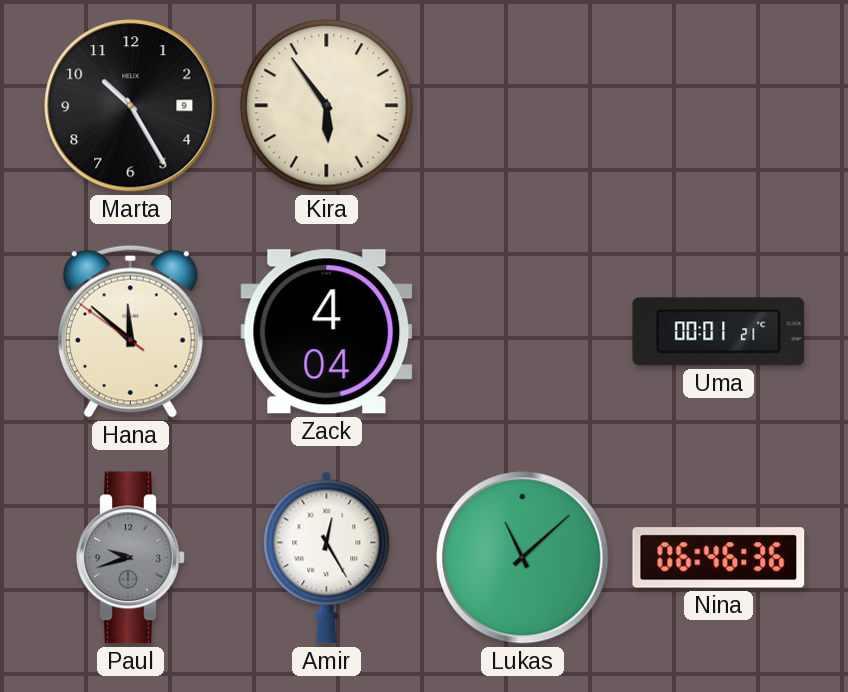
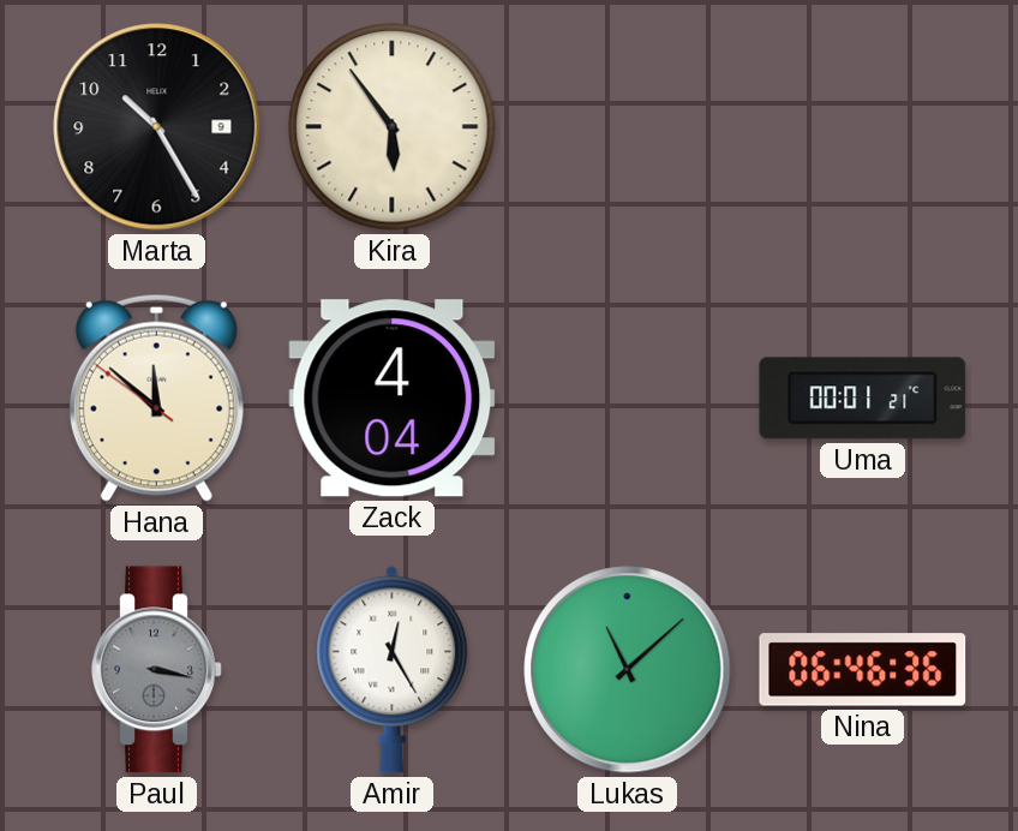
Paul: 9:42 -> 3:17 (157, 670)
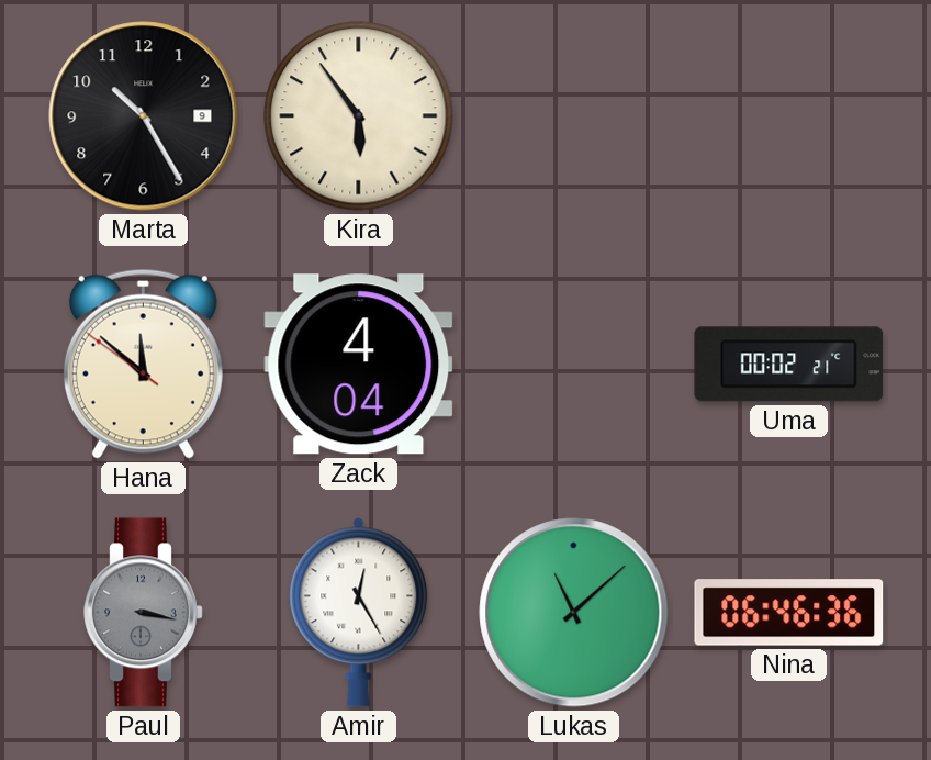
Uma: 00:01 -> 00:02 (789, 365)
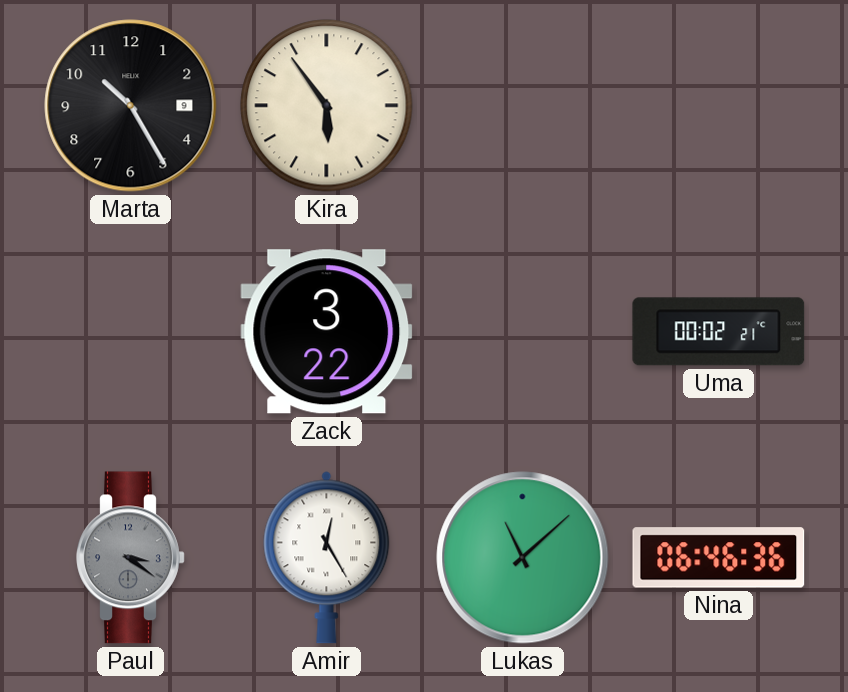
Hana: 11:51 -> none (143, 364)
Zack: 4:04 -> 3:22 (327, 332)
Paul: 3:17 -> 3:21 (131, 558)
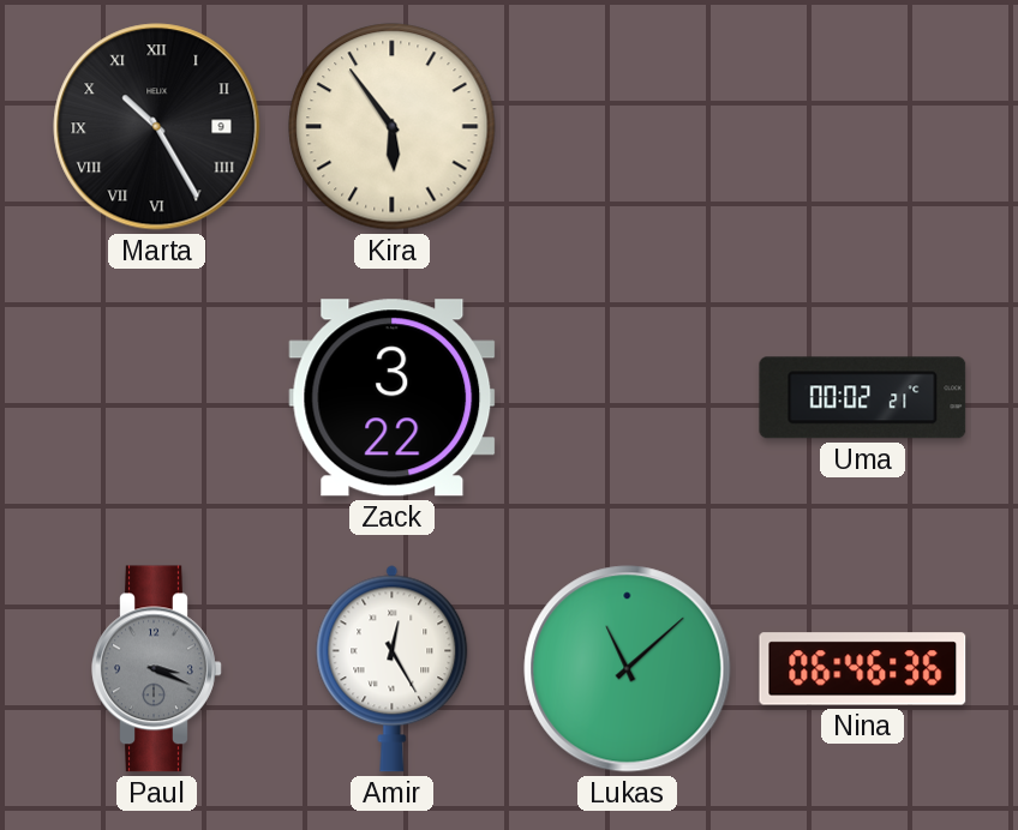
Marta numerals: Arabic -> Roman (157, 127)
Paul: 3:21 -> 3:19 (157, 669)
